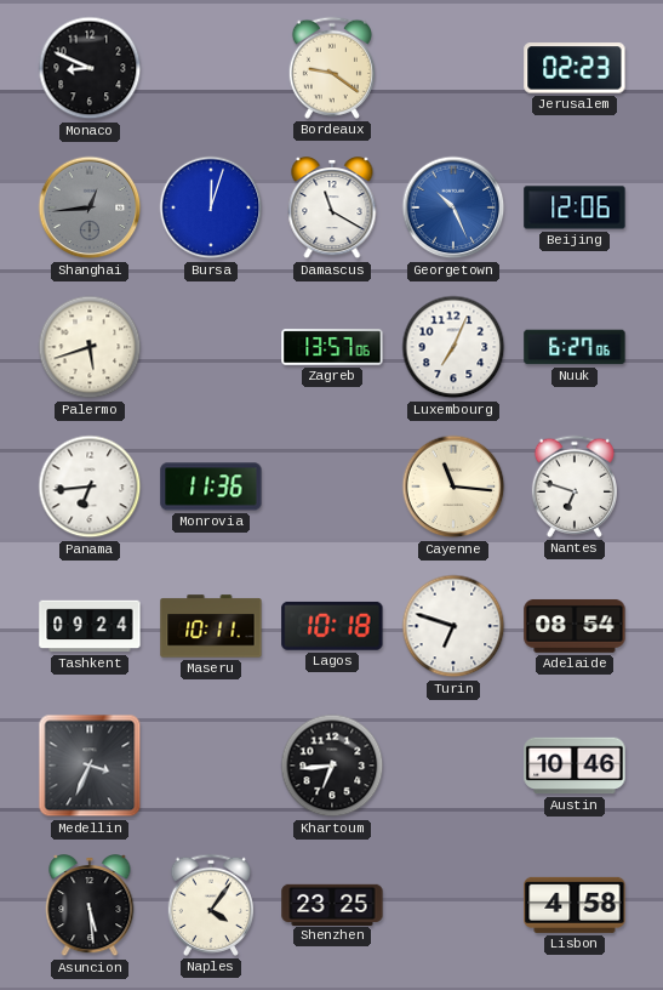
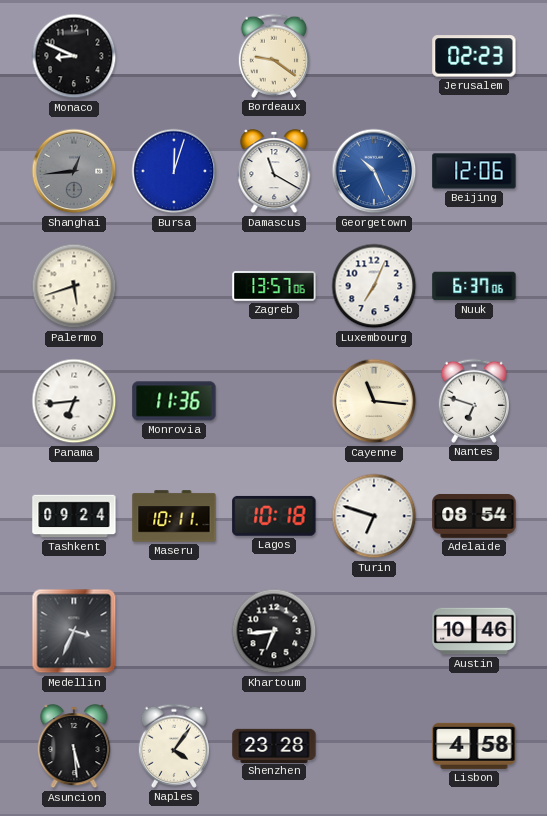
Nuuk: 6:27 -> 6:37 (474, 286)
Shenzhen: 23:25 -> 23:28 (274, 745)
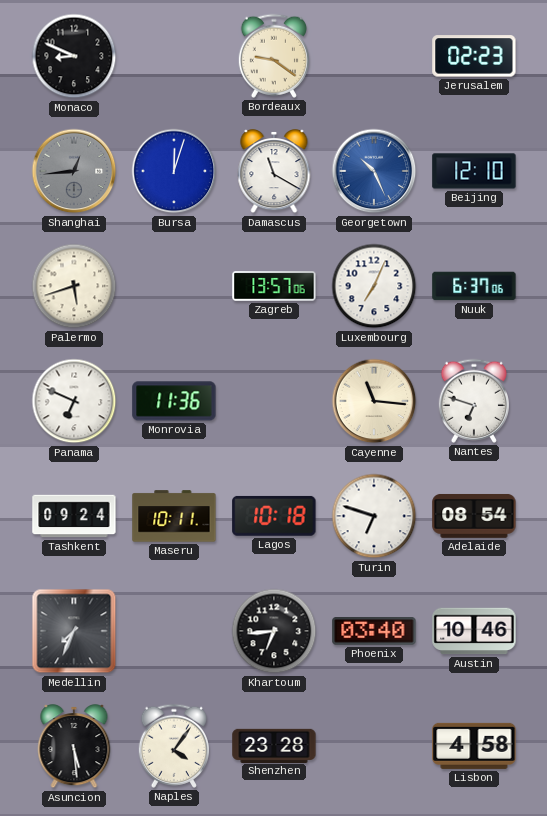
Beijing: 12:06 -> 12:10 (474, 171)
Panama: 6:44 -> 6:49 (74, 401)
Medellin: 3:34 -> 7:34 (74, 631)
Phoenix: none -> 03:40 (374, 631)
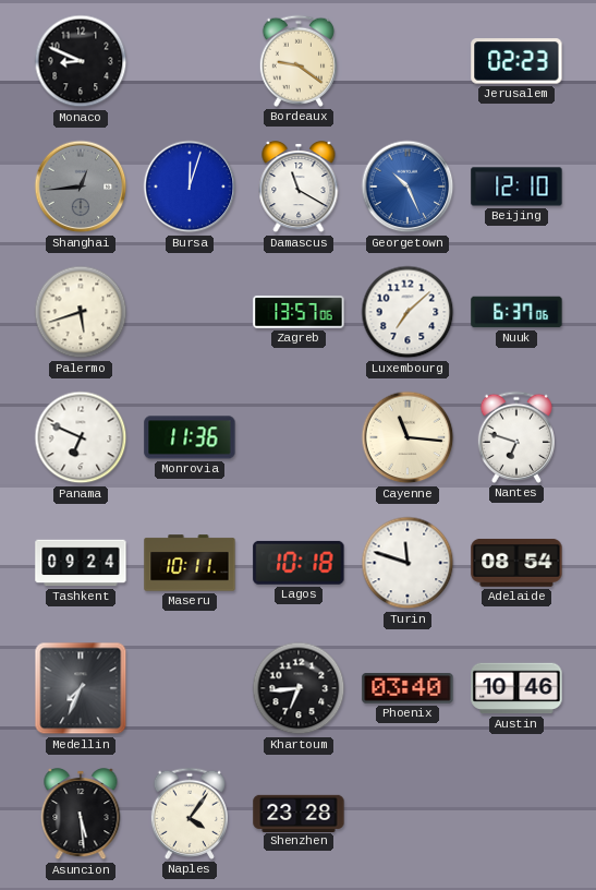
Luxembourg: 7:04 -> 7:08 (408, 312)
Turin: 6:48 -> 11:48 (408, 563)
Lisbon: 4:58 -> none (474, 746)
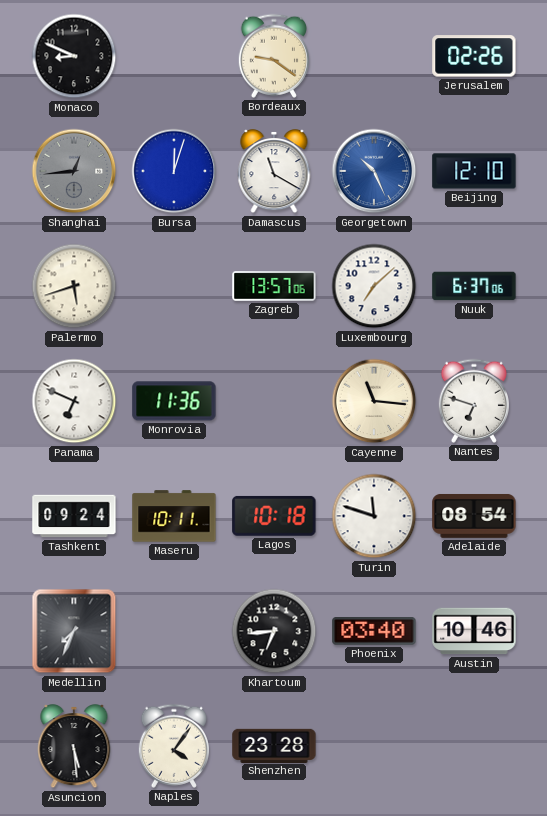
Jerusalem: 02:23 -> 02:26 (474, 56)
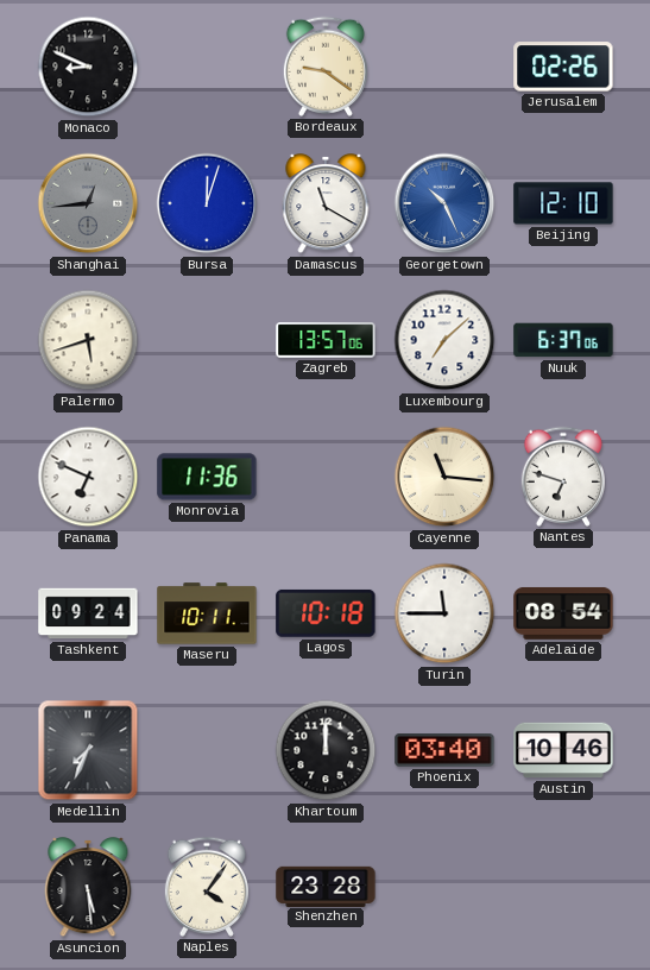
Turin: 11:48 -> 11:45 (444, 613)
Khartoum: 6:44 -> 12:00 (326, 750)
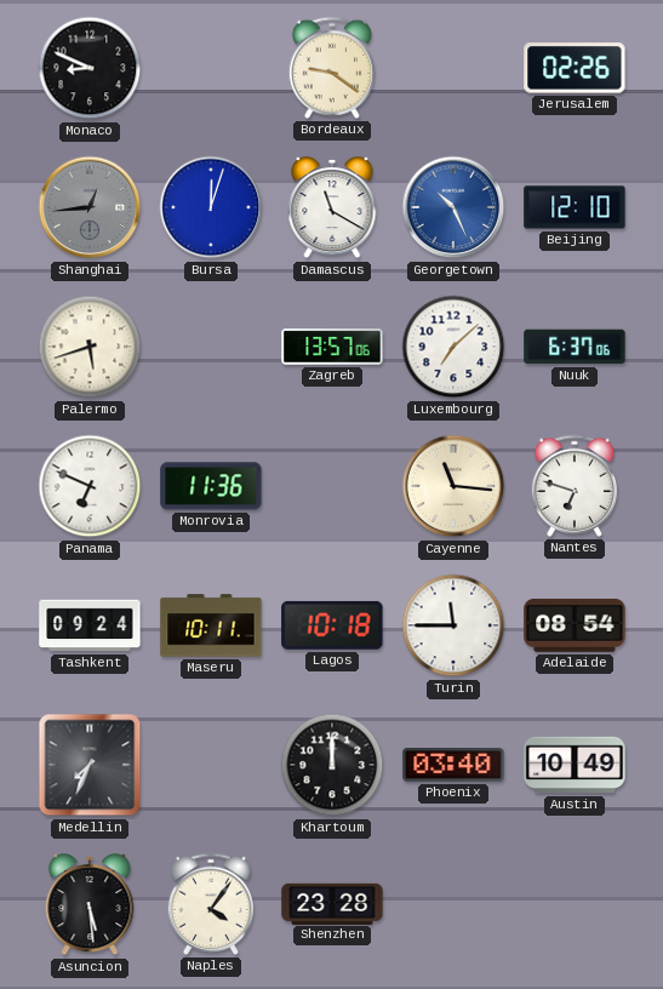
Austin: 10:46 -> 10:49 (575, 765)
